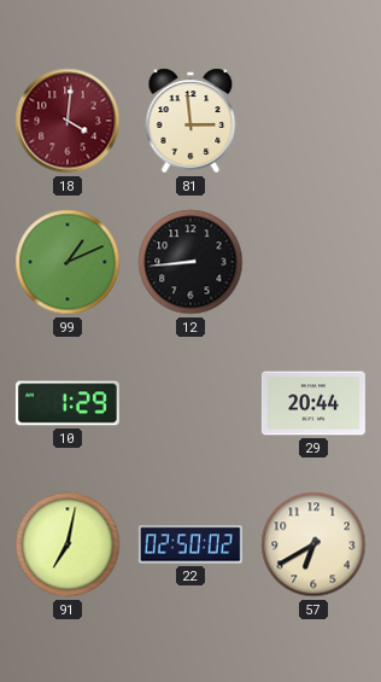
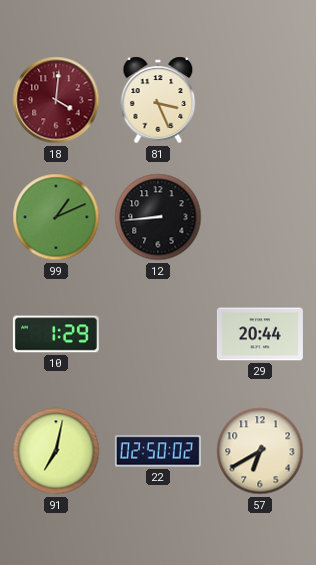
81: 2:59 -> 3:26 (158, 100)
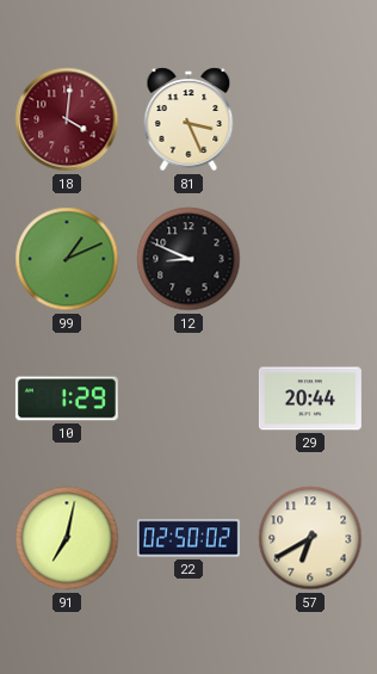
12: 8:44 -> 8:49 (188, 259)
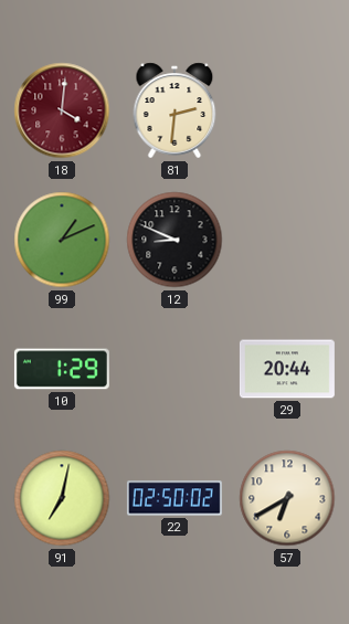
81: 3:26 -> 2:31 (174, 110)
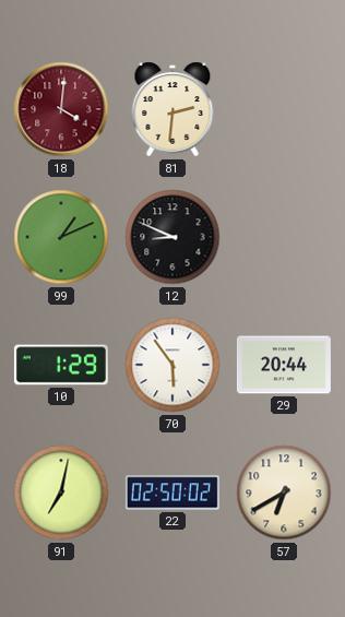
70: none -> 5:54 (172, 365)
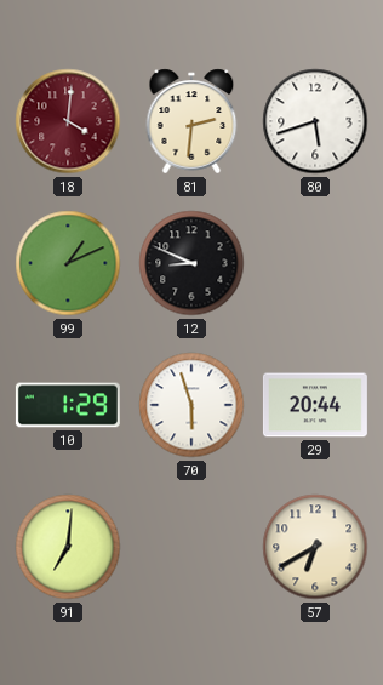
80: none -> 5:42 (315, 121)
70: 5:54 -> 5:57 (191, 405)
91: 7:02 -> 7:01 (68, 547)
22: 02:50 -> none (172, 493)
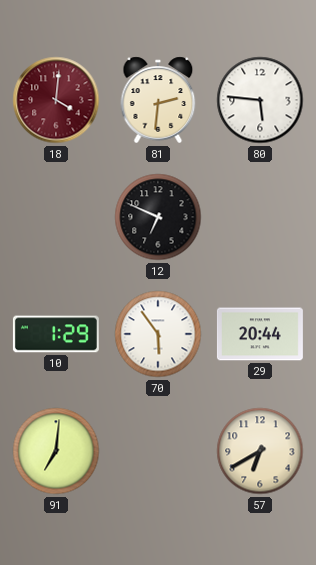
80: 5:42 -> 5:46 (260, 100)
99: 1:11 -> none (68, 263)
12: 8:49 -> 6:49 (158, 217)
70: 5:57 -> 5:54 (158, 334)
